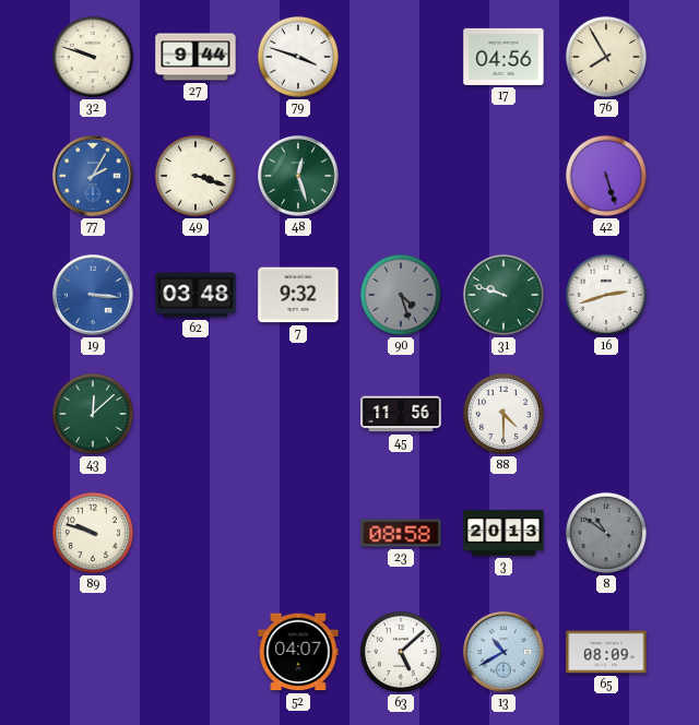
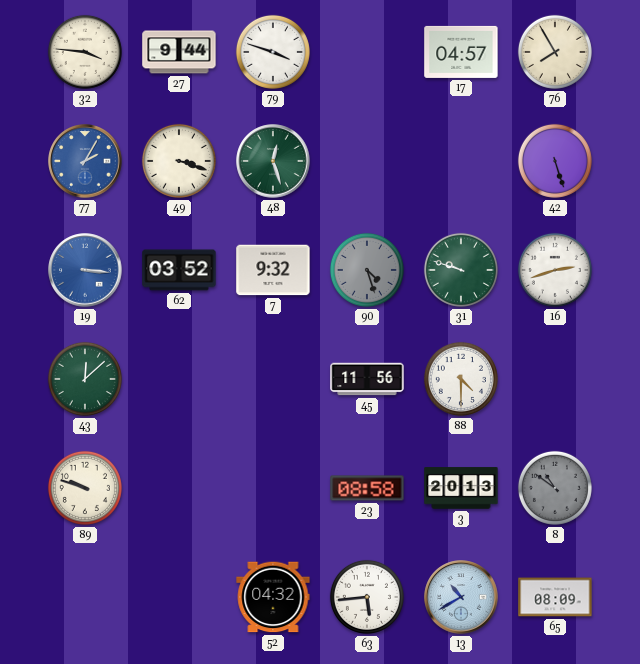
32: 9:48 -> 3:46 (85, 52)
17: 04:56 -> 04:57 (461, 52)
62: 03:48 -> 03:52 (179, 270)
52: 04:07 -> 04:32 (273, 597)
63: 5:08 -> 5:44 (367, 597)
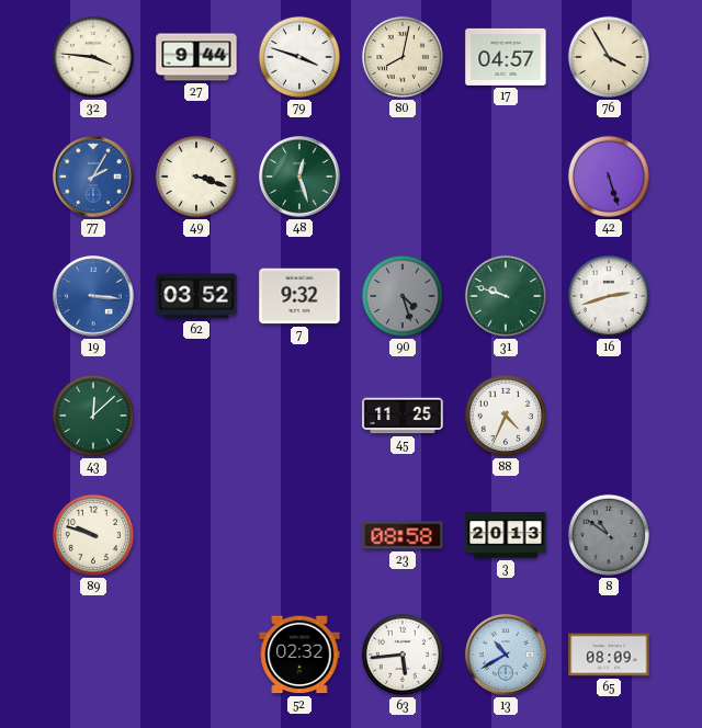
80: none -> 8:02 (403, 57)
76: 7:55 -> 3:55 (609, 57)
45: 11:56 -> 11:25 (403, 416)
88: 4:30 -> 4:34 (506, 416)
52: 04:32 -> 02:32 (299, 655)
